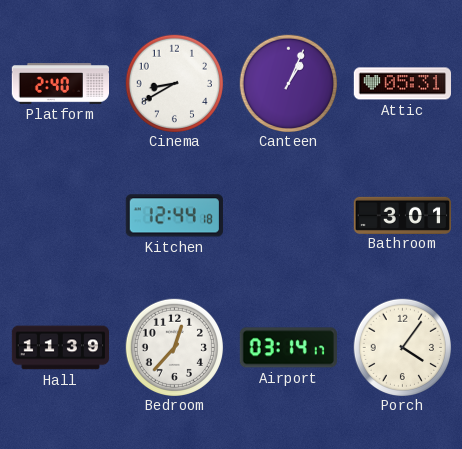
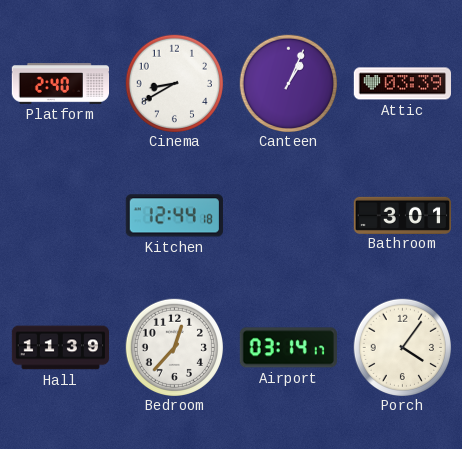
Attic: 05:31 -> 03:39 (402, 84)
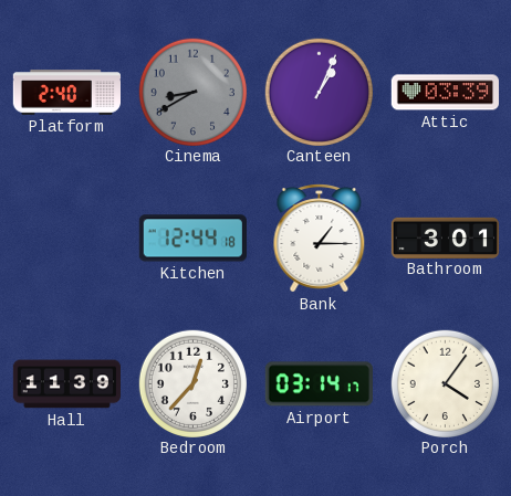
Cinema dial: white -> grey (192, 92)
Bank: none -> 1:15 (320, 239)
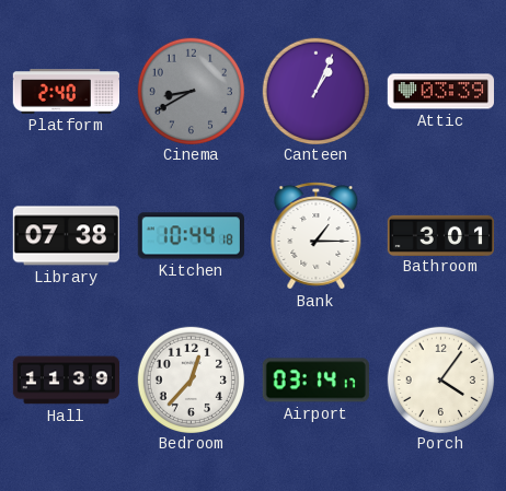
Library: none -> 07:38 (66, 236)
Kitchen: 12:44 -> 10:44 (191, 236)
